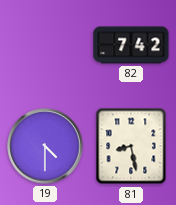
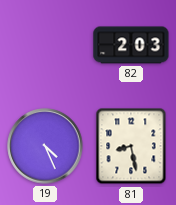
82: 7:42 -> 2:03 (131, 45)
19: 4:30 -> 4:26 (45, 146)
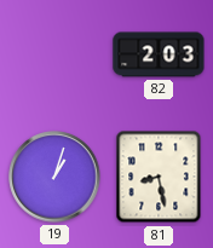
19: 4:26 -> 1:03 (54, 177)
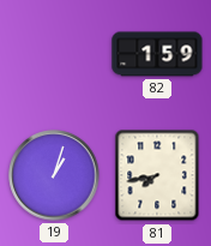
82: 2:03 -> 1:59 (157, 54)
81: 8:28 -> 7:43 (157, 175)
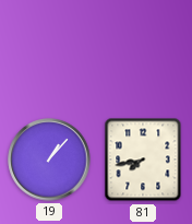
82: 1:59 -> none (157, 54)
19: 1:03 -> 1:07 (49, 160)
